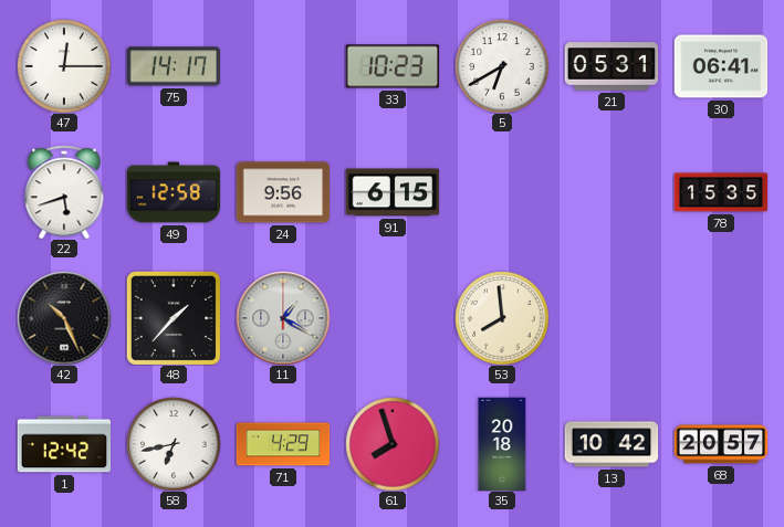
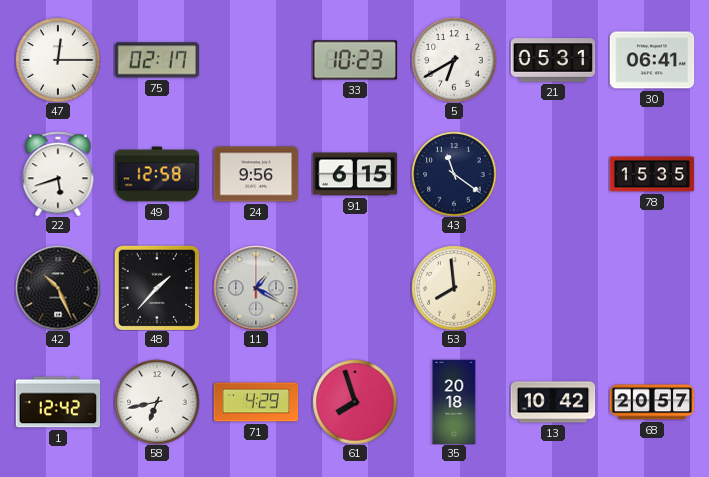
75: 14:17 -> 02:17 (156, 60)
43: none -> 11:21 (454, 174)
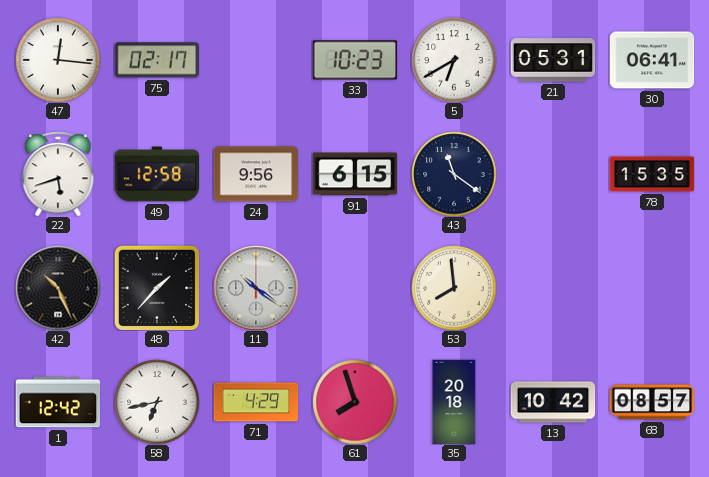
47: 12:15 -> 12:16 (58, 60)
11: 1:20 -> 10:21 (256, 288)
68: 20:57 -> 08:57 (652, 402)
